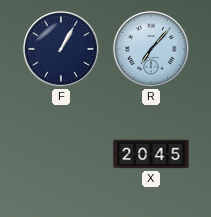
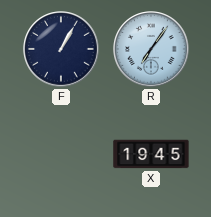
R: 7:07 -> 7:06 (151, 49)
X: 20:45 -> 19:45 (151, 154)
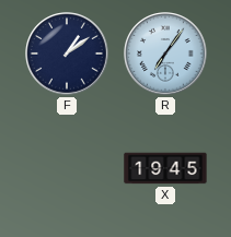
F: 1:05 -> 1:09 (67, 54)
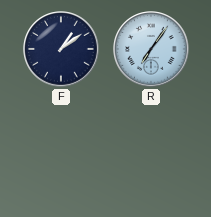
X: 19:45 -> none (165, 168)
